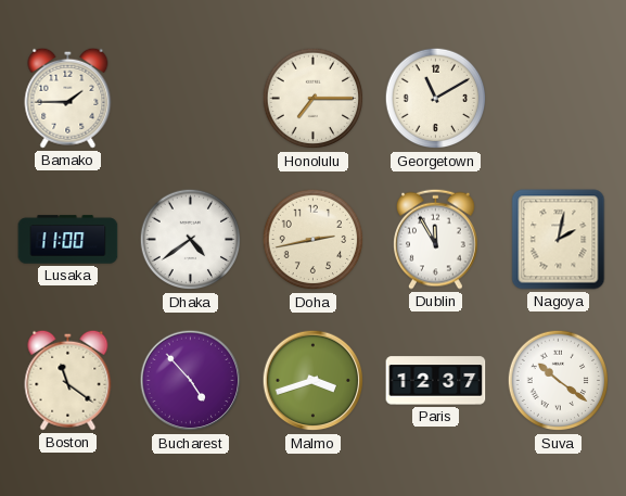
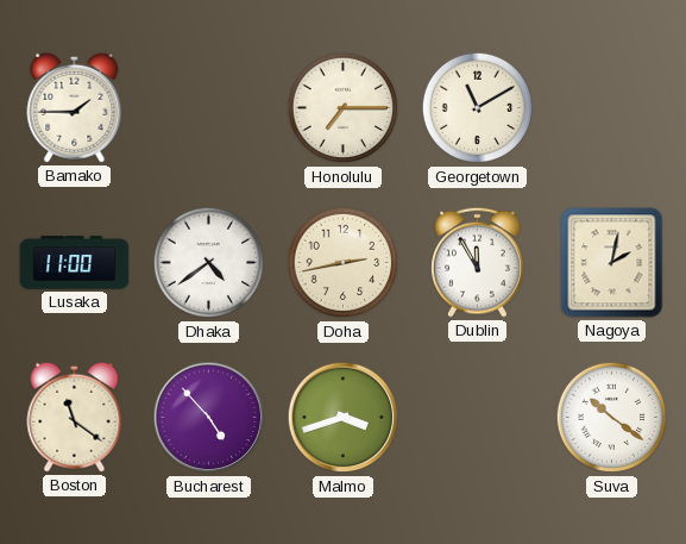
Paris: 12:37 -> none (436, 381)
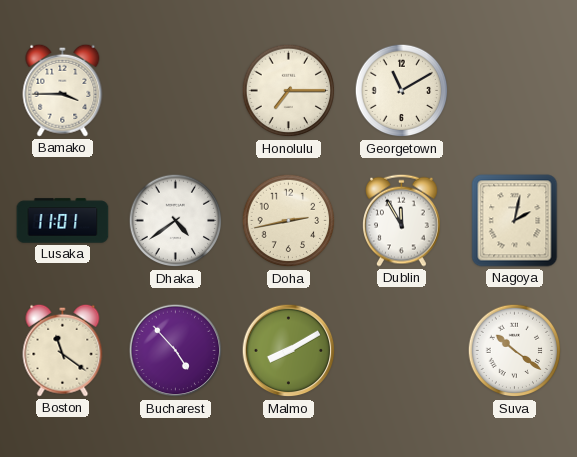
Bamako: 1:45 -> 3:45 (63, 90)
Lusaka: 11:00 -> 11:01 (63, 221)
Malmo: 3:42 -> 8:10 (289, 351)
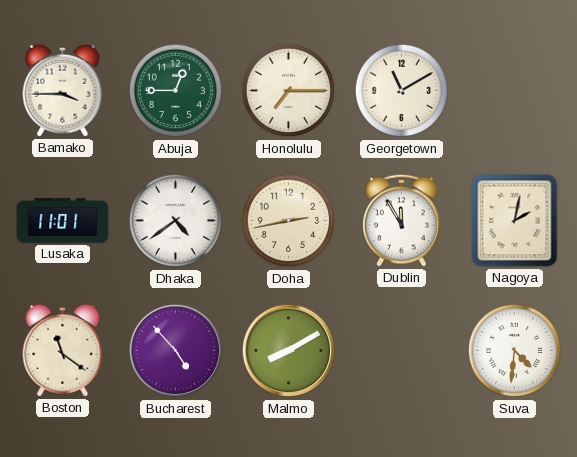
Abuja: none -> 12:45 (176, 91)
Suva: 10:21 -> 4:31 (515, 351)
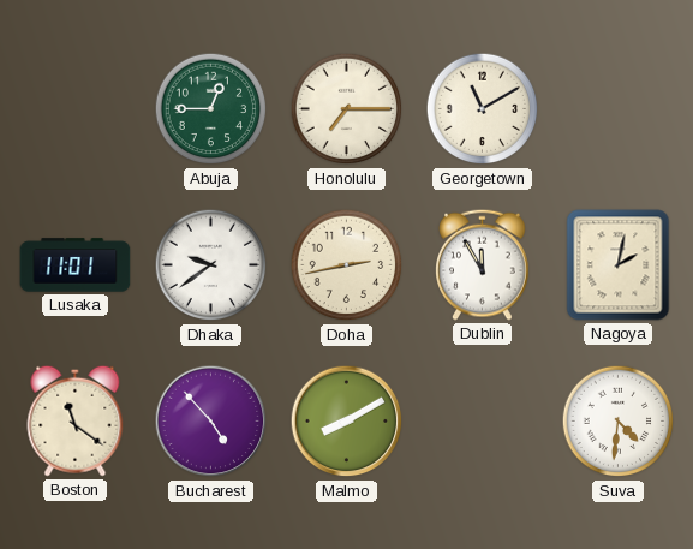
Bamako: 3:45 -> none (63, 90)
Dhaka: 4:39 -> 9:39 (211, 265)
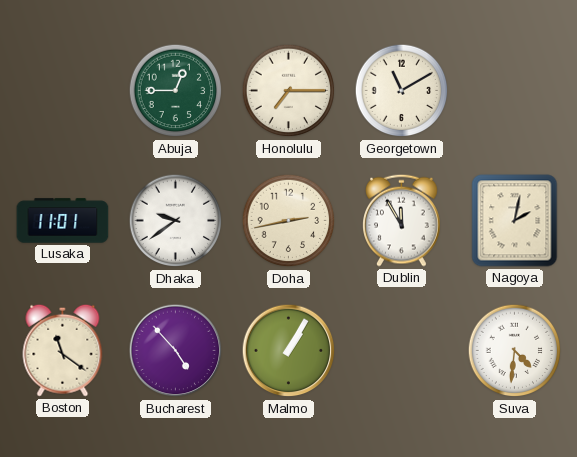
Malmo: 8:10 -> 1:05 (289, 351)
